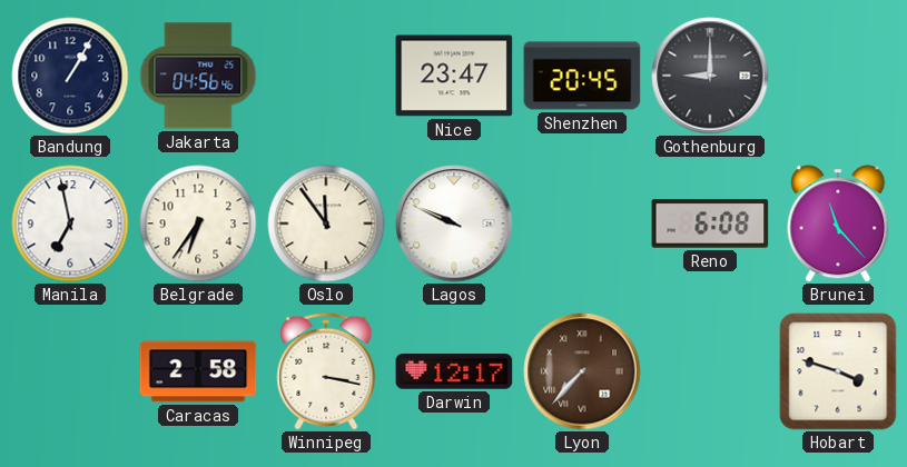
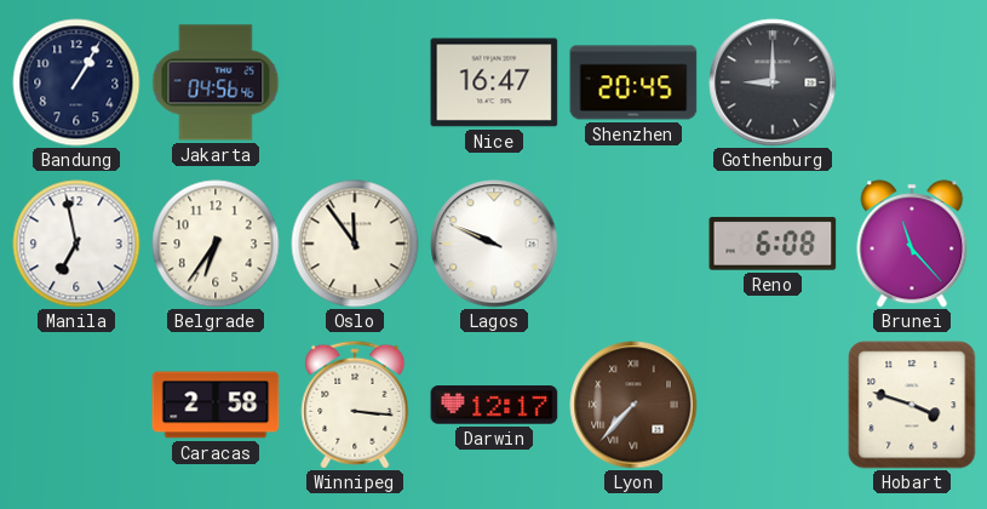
Nice: 23:47 -> 16:47 (494, 82)
Winnipeg: 3:17 -> 3:16 (355, 405)
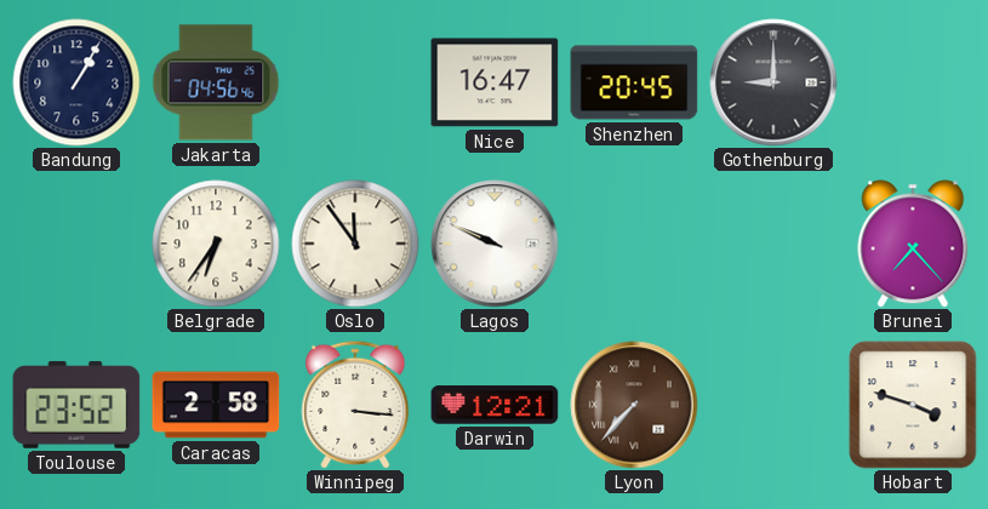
Manila: 6:58 -> none (76, 244)
Reno: 6:08 -> none (773, 244)
Brunei: 11:23 -> 7:23 (913, 244)
Toulouse: none -> 23:52 (76, 405)
Darwin: 12:17 -> 12:21 (495, 405)
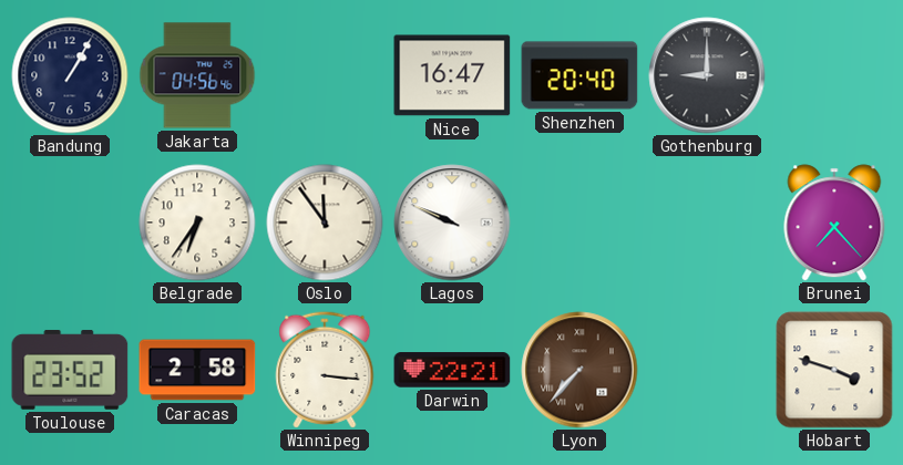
Shenzhen: 20:45 -> 20:40 (579, 75)
Darwin: 12:21 -> 22:21 (452, 370)
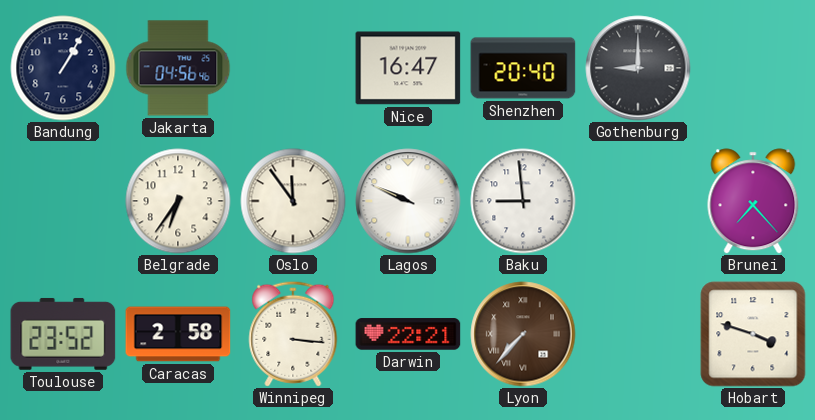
Baku: none -> 8:59 (523, 201)
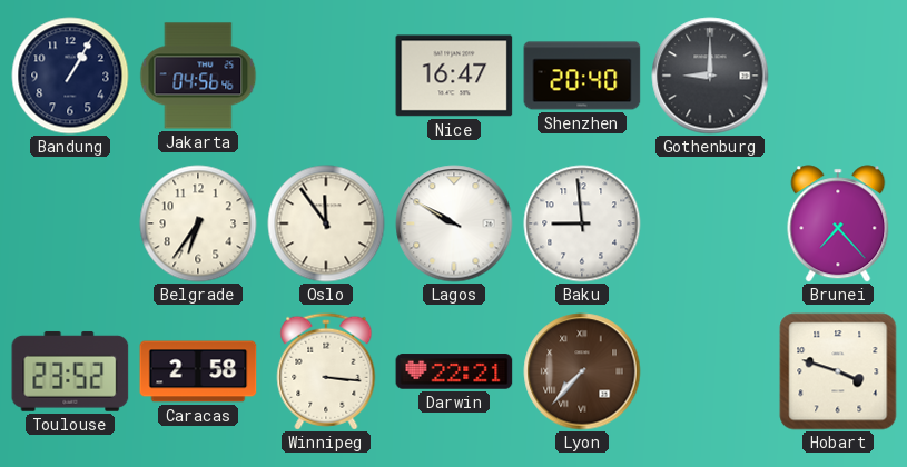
Lagos: 9:49 -> 9:50 (454, 223)
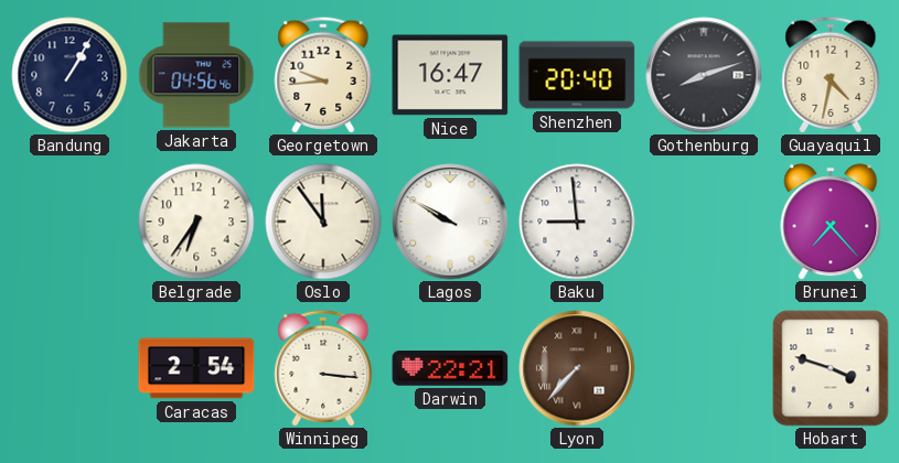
Georgetown: none -> 9:44 (323, 75)
Gothenburg: 9:00 -> 8:12 (704, 75)
Guayaquil: none -> 4:32 (831, 75)
Toulouse: 23:52 -> none (70, 371)
Caracas: 2:58 -> 2:54 (196, 368)
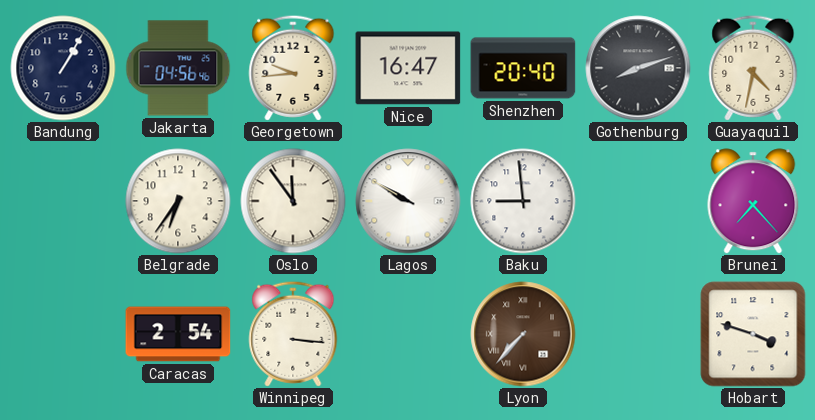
Darwin: 22:21 -> none (450, 368)
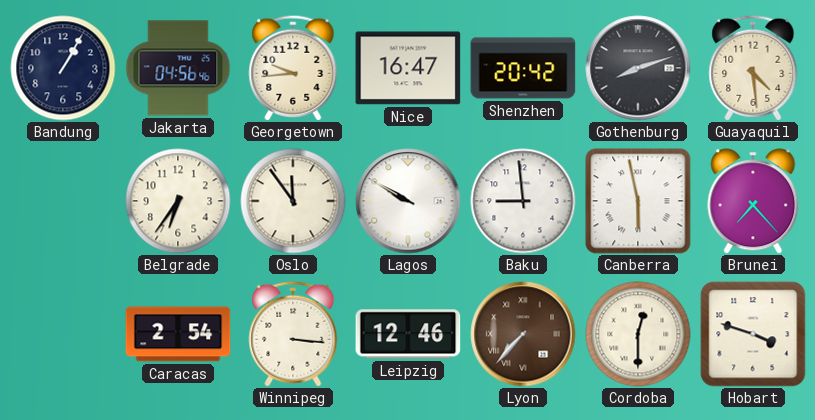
Shenzhen: 20:40 -> 20:42 (523, 68)
Guayaquil: 4:32 -> 4:29 (753, 68)
Canberra: none -> 5:58 (638, 201)
Leipzig: none -> 12:46 (408, 334)
Cordoba: none -> 12:30 (638, 334)
